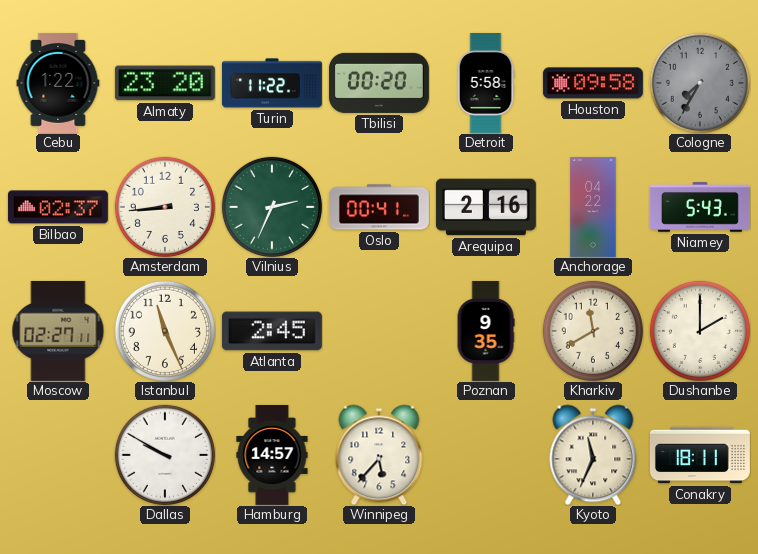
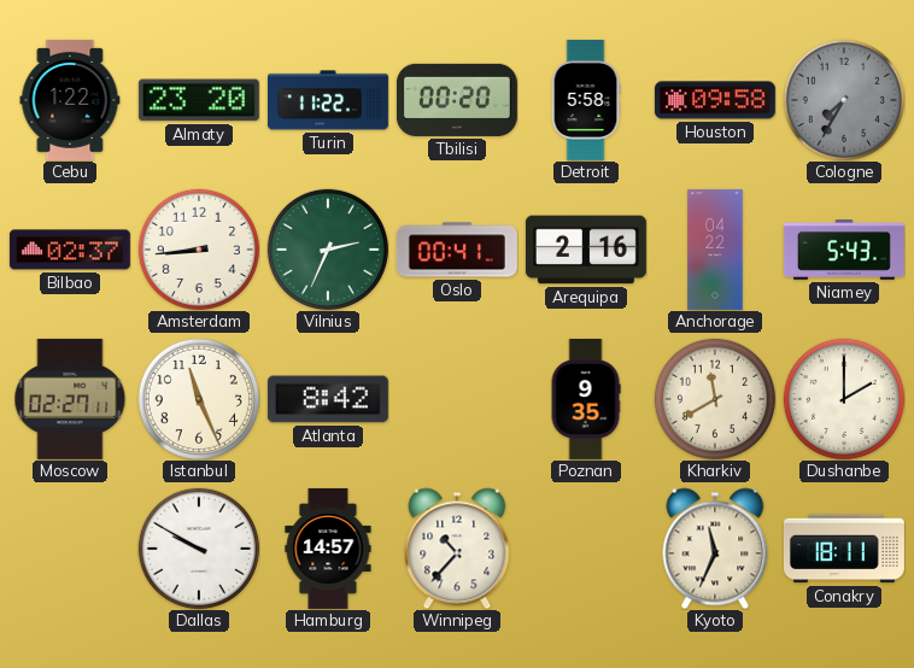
Atlanta: 2:45 -> 8:42 (328, 399)
Winnipeg: 5:37 -> 10:37 (457, 549)
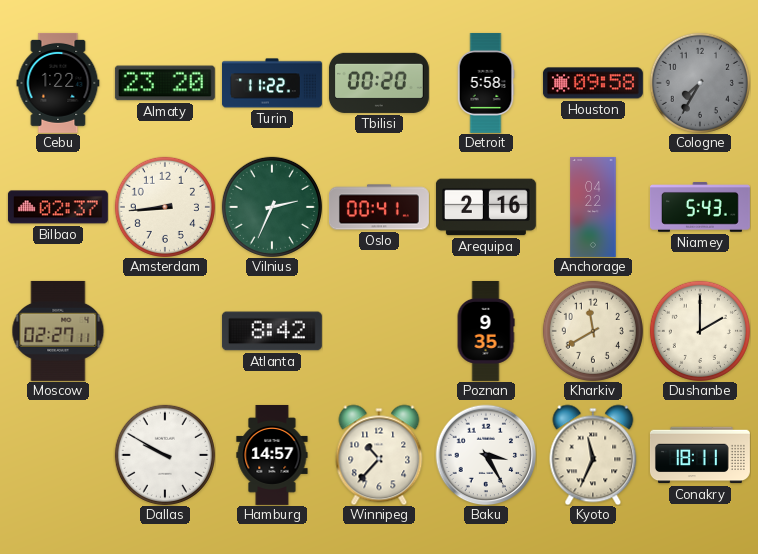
Istanbul: 11:26 -> none (199, 399)
Baku: none -> 3:25 (486, 455)
